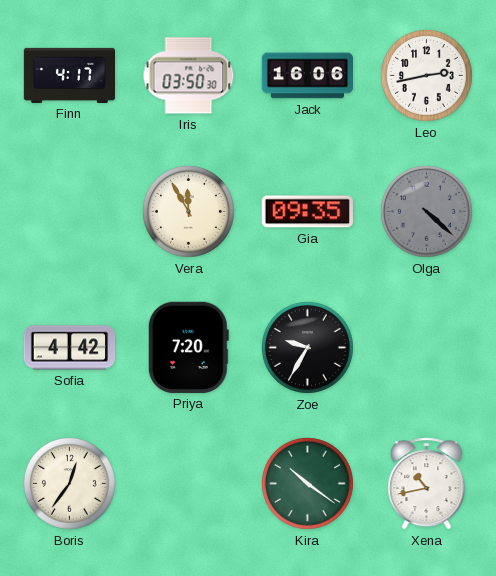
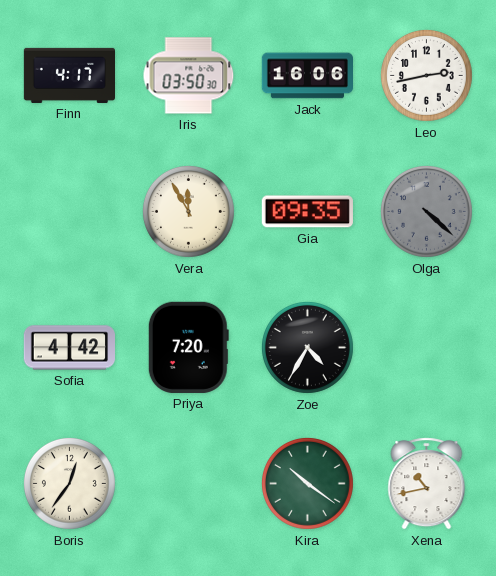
Zoe: 9:35 -> 4:35 (307, 347)
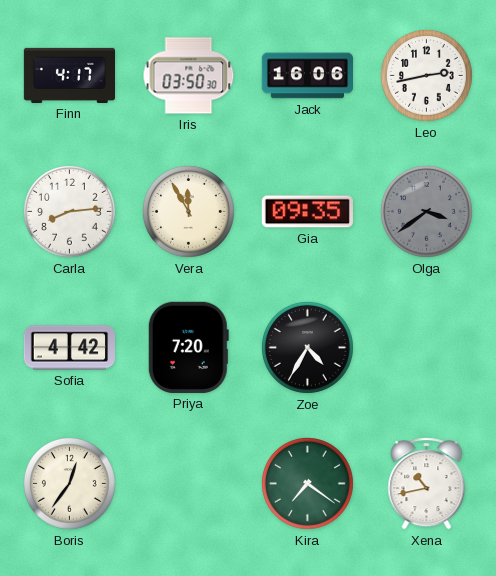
Carla: none -> 8:14 (69, 211)
Olga: 4:22 -> 3:39 (426, 211)
Kira: 10:21 -> 7:21 (307, 483)
